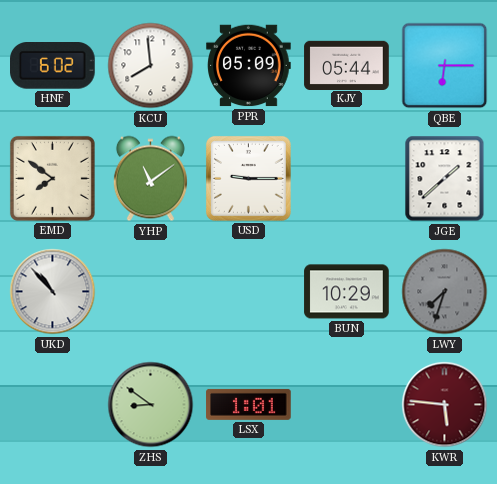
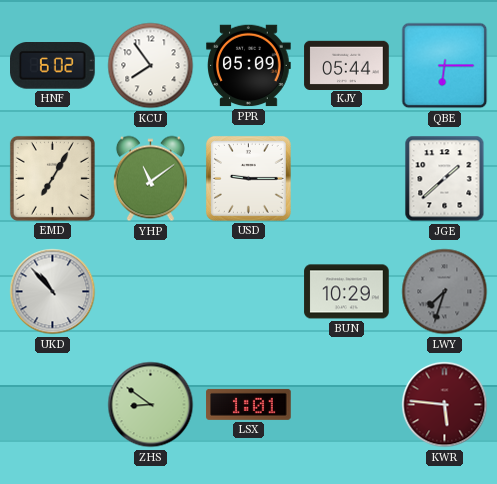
KCU: 7:59 -> 7:54 (151, 66)
EMD: 7:51 -> 7:05 (52, 178)
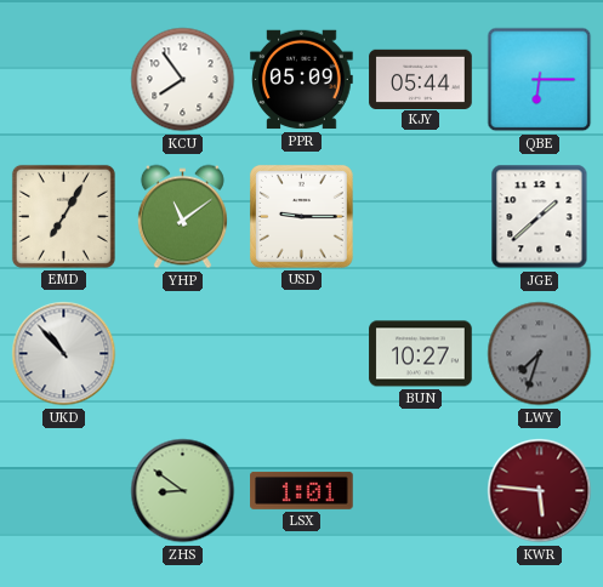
HNF: 6:02 -> none (53, 66)
BUN: 10:29 -> 10:27 (421, 354)
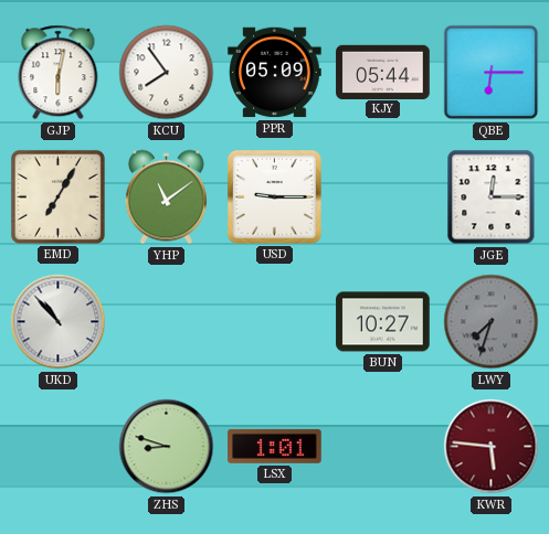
GJP: none -> 6:02 (59, 73)
JGE: 1:38 -> 12:15 (492, 197)
ZHS: 8:51 -> 8:48 (167, 447)
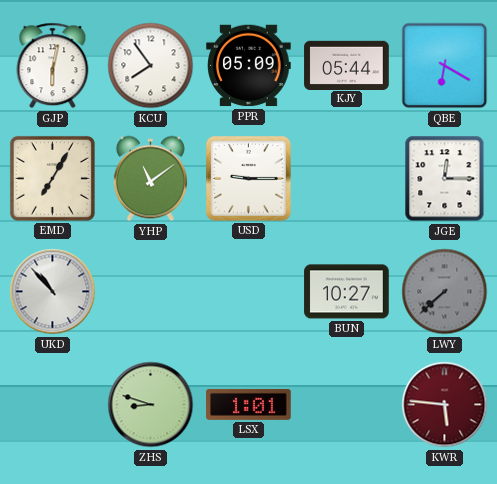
QBE: 6:15 -> 6:20 (445, 66)
LWY: 7:33 -> 7:38 (445, 292)
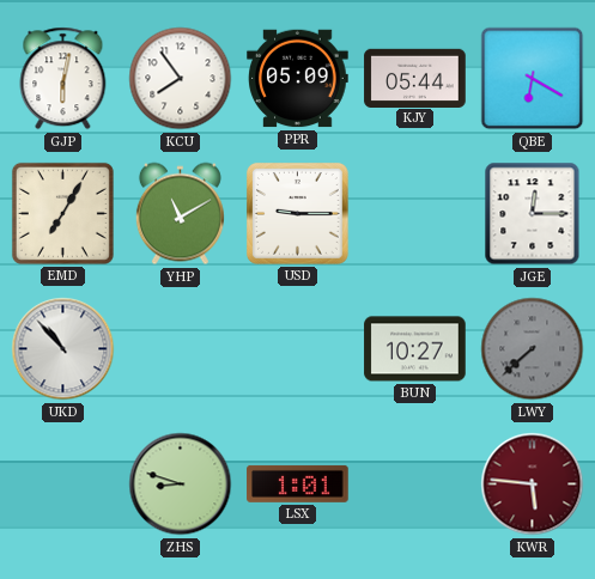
YHP: 11:09 -> 11:10 (180, 214)
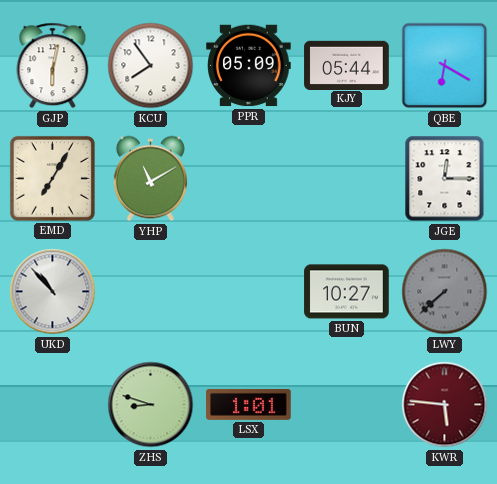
USD: 9:15 -> none (298, 214)
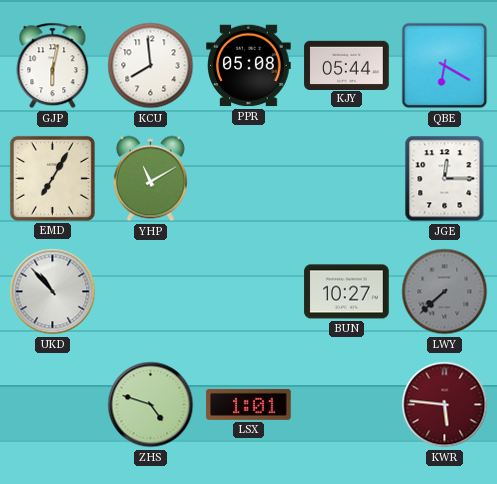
KCU: 7:54 -> 7:59 (151, 66)
PPR: 05:09 -> 05:08 (249, 66)
ZHS: 8:48 -> 4:48 (151, 405)
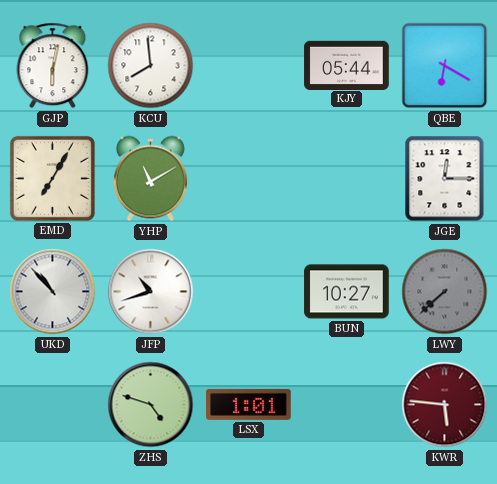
PPR: 05:08 -> none (249, 66)
JFP: none -> 10:42 (151, 292)
